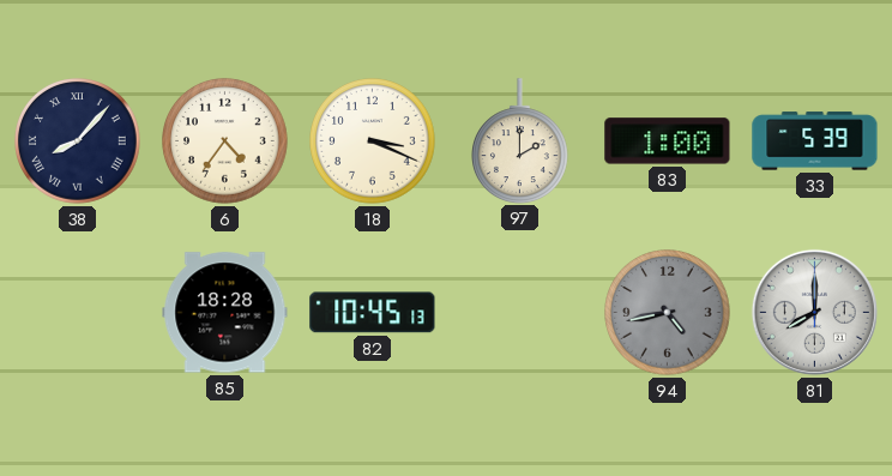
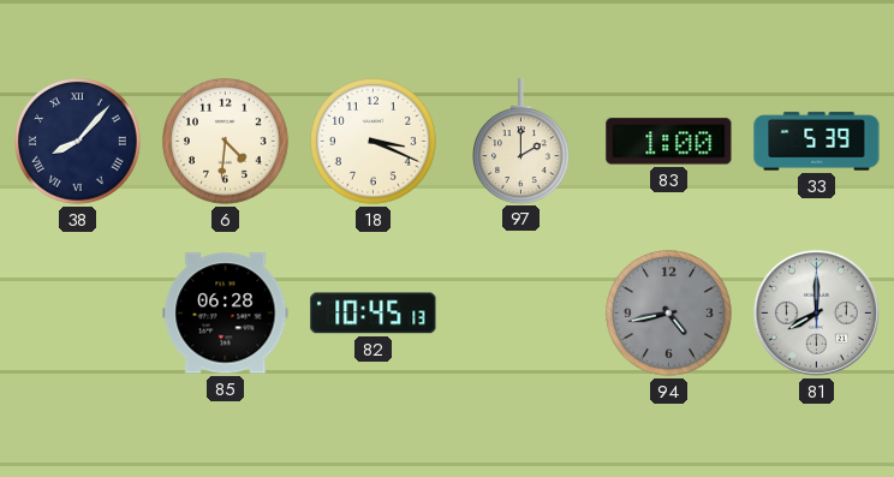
6: 4:36 -> 4:31 (226, 142)
85: 18:28 -> 06:28 (226, 314)
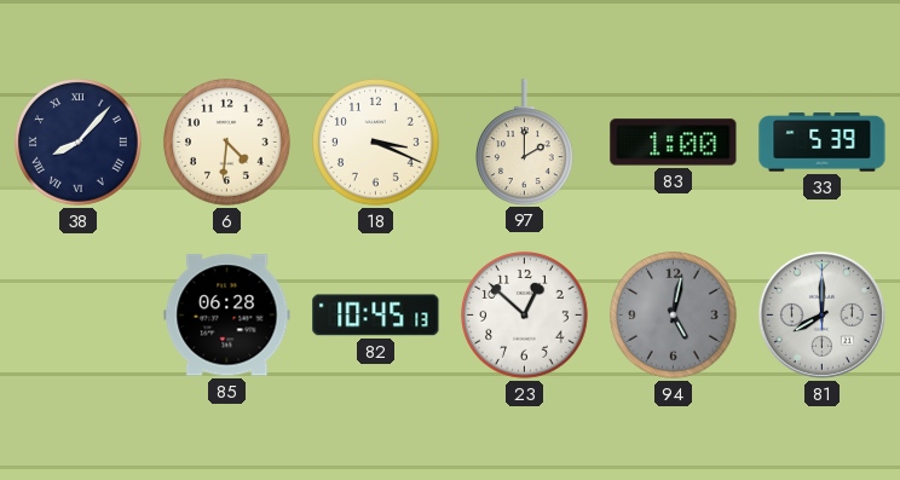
23: none -> 12:52 (525, 316)
94: 4:43 -> 5:02 (674, 316)
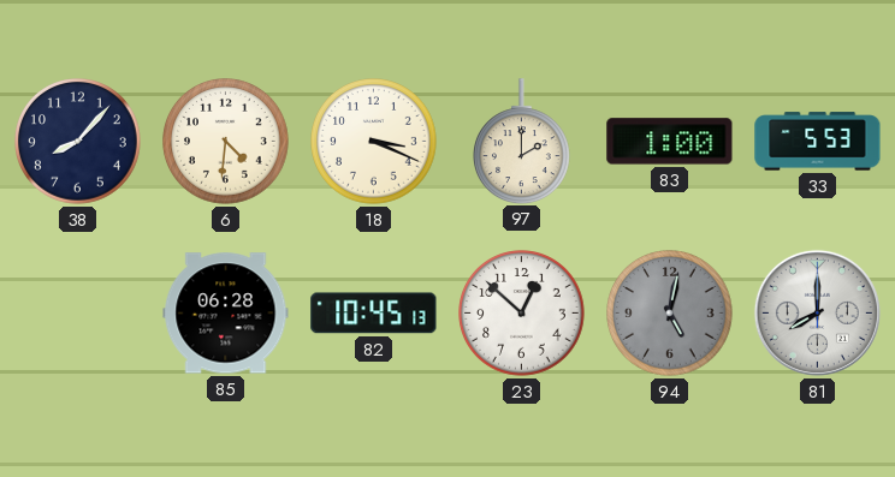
38 numerals: Roman -> Arabic (78, 142)
33: 5:39 -> 5:53 (818, 142)
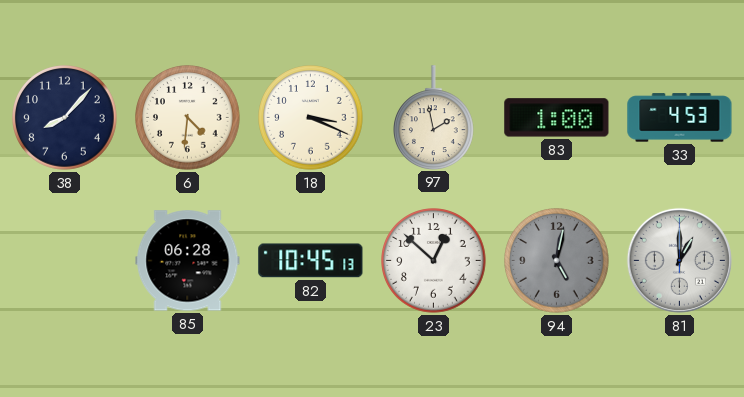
97: 2:00 -> 1:58 (434, 117)
33: 5:53 -> 4:53 (680, 118)
81: 8:00 -> 1:00 (679, 260)
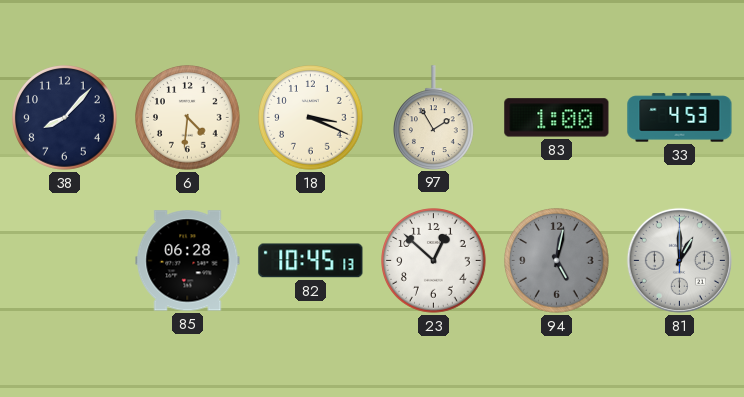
97: 1:58 -> 1:55 (434, 117)
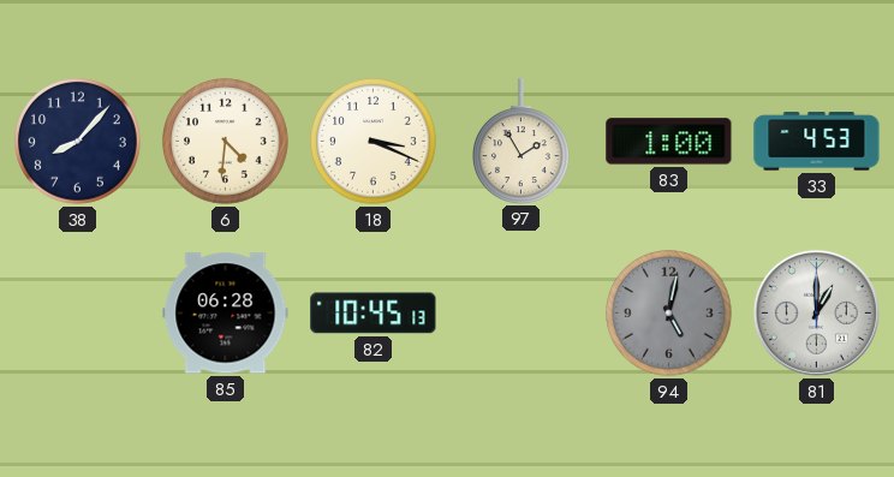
23: 12:52 -> none (434, 261)
